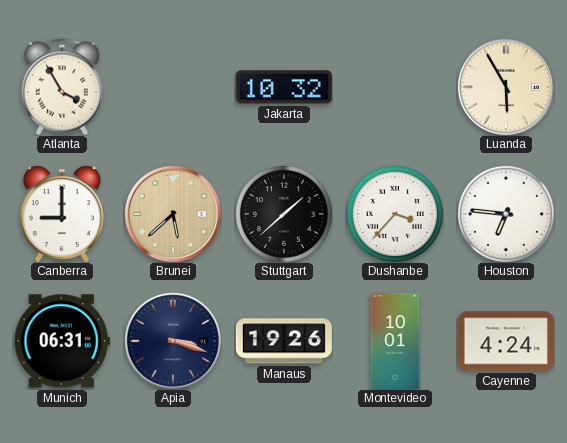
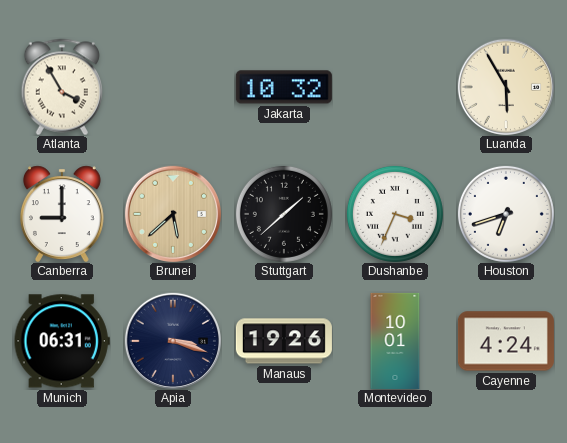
Dushanbe: 3:37 -> 3:34 (395, 214)
Houston: 6:46 -> 6:42 (506, 214)
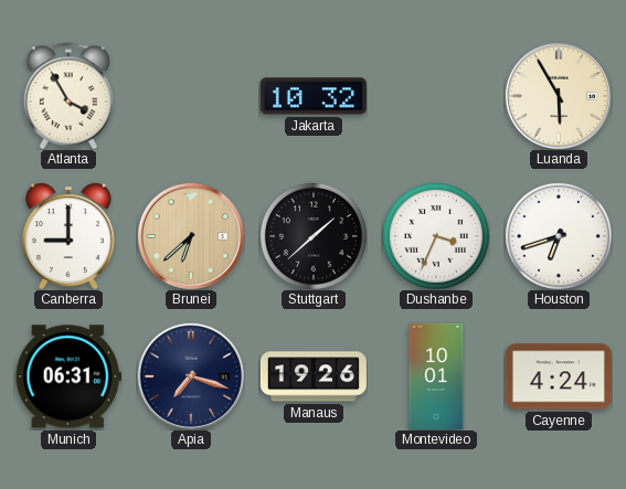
Brunei: 5:38 -> 6:38 (191, 236)
Apia: 3:18 -> 7:18 (191, 376)
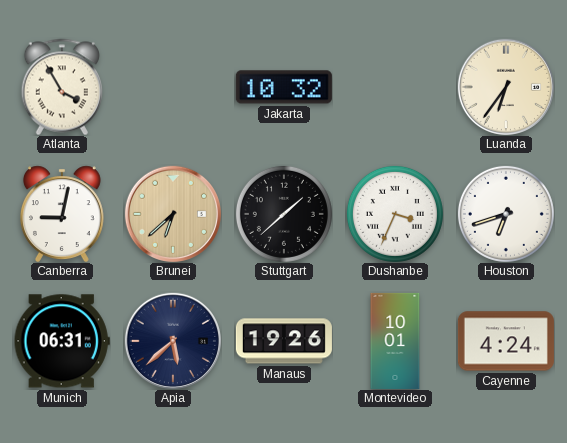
Luanda: 5:55 -> 6:36 (506, 87)
Canberra: 9:00 -> 9:02 (62, 214)
Apia: 7:18 -> 5:38 (173, 341)
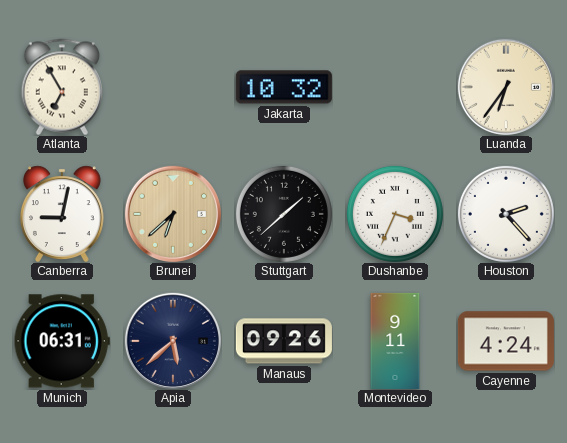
Atlanta: 3:55 -> 6:55 (62, 87)
Houston: 6:42 -> 2:23 (506, 214)
Manaus: 19:26 -> 09:26 (284, 341)
Montevideo: 10:01 -> 9:11 (395, 341)
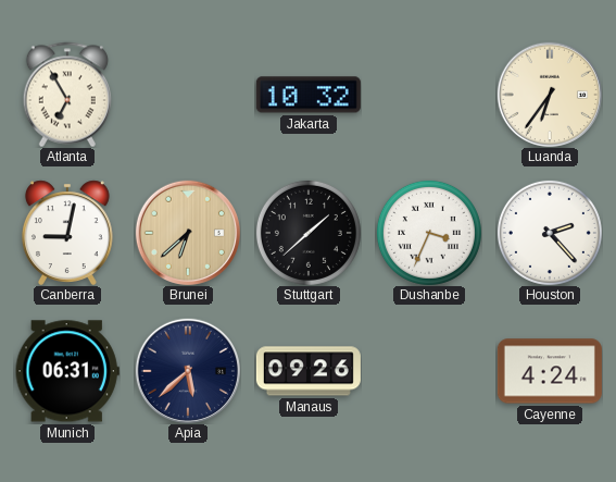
Montevideo: 9:11 -> none (395, 341)
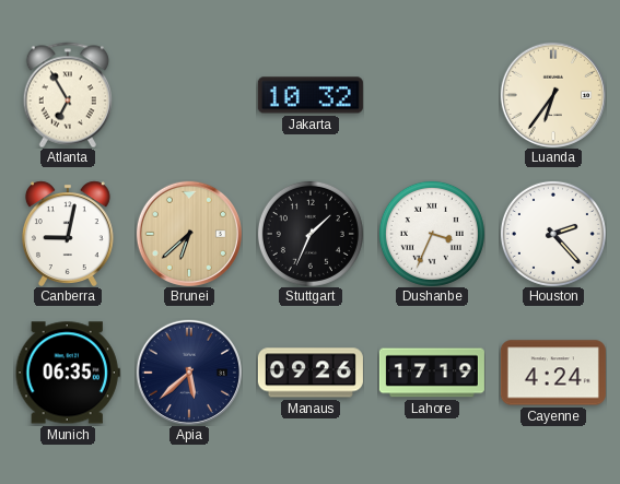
Stuttgart: 1:38 -> 1:34 (311, 234)
Munich: 06:31 -> 06:35 (68, 373)
Lahore: none -> 17:19 (432, 373)
